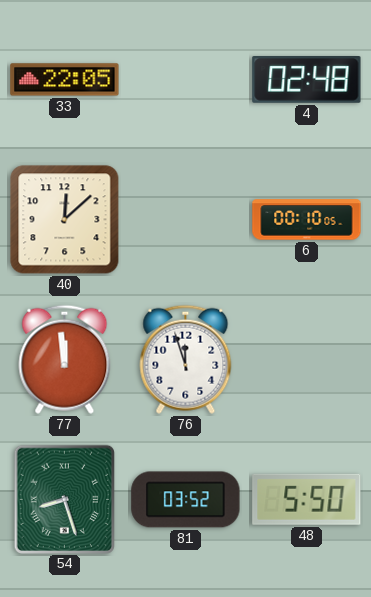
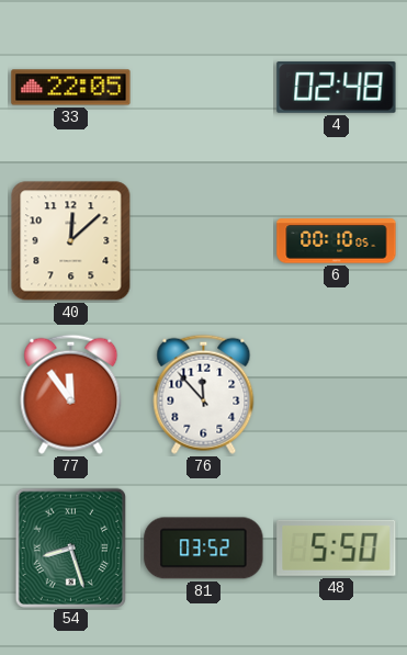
77: 11:59 -> 11:54 (71, 394)
76: 11:57 -> 11:53 (204, 394)
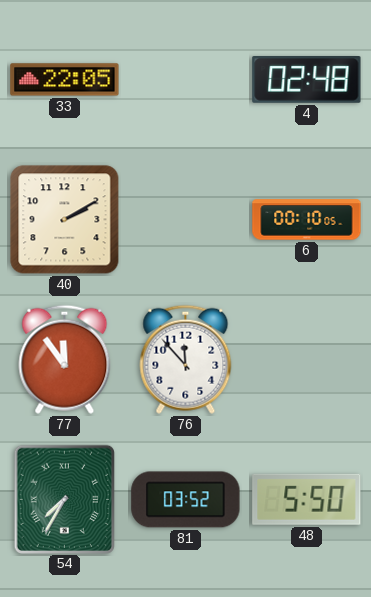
40: 12:08 -> 2:10 (65, 220)
54: 8:27 -> 7:35 (64, 499)
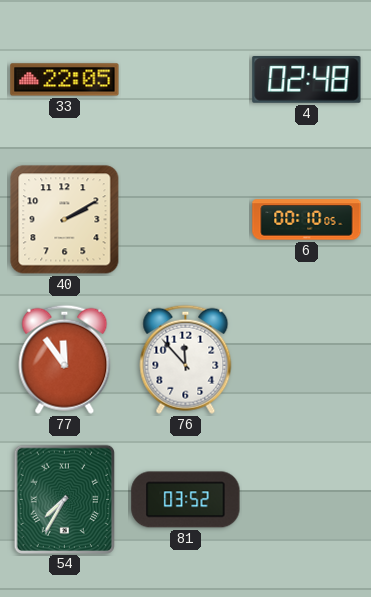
48: 5:50 -> none (307, 499)
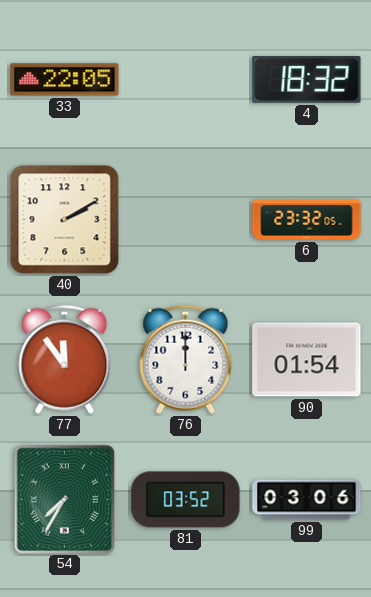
4: 02:48 -> 18:32 (307, 80)
6: 00:10 -> 23:32 (307, 220)
76: 11:53 -> 12:00 (186, 359)
90: none -> 01:54 (307, 360)
99: none -> 03:06 (307, 500)
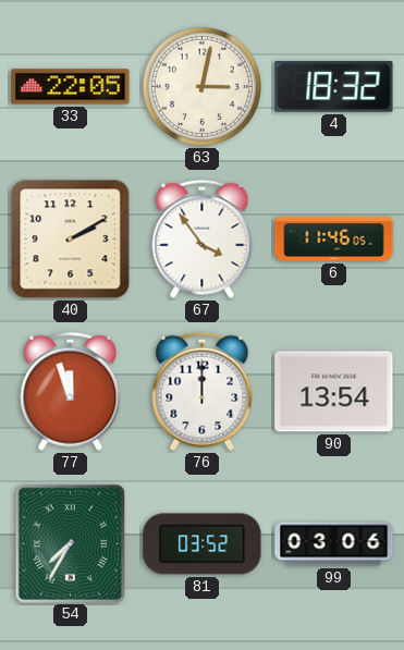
63: none -> 3:02 (201, 86)
67: none -> 3:54 (203, 238)
6: 23:32 -> 11:46 (334, 240)
77: 11:54 -> 11:57 (71, 391)
90: 01:54 -> 13:54 (334, 392)
